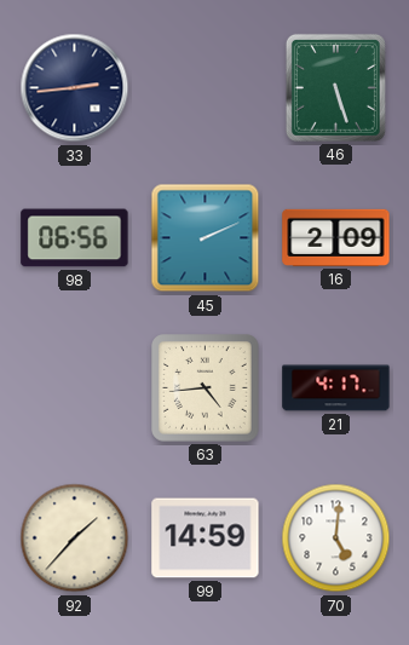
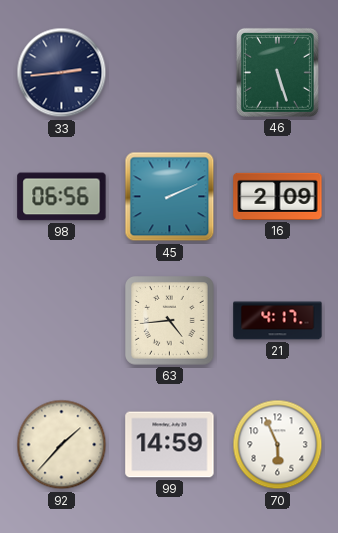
70: 5:01 -> 5:56 (278, 445)
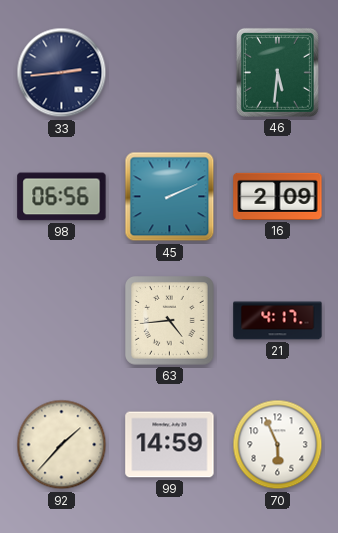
46: 5:27 -> 5:31 (277, 72)
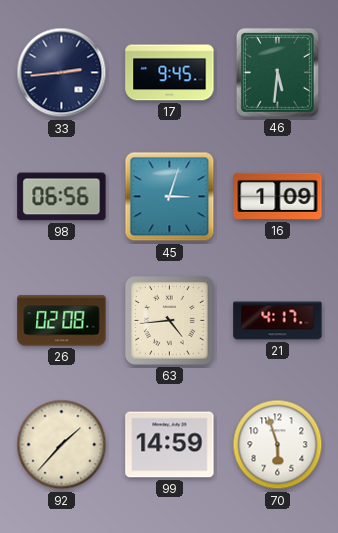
17: none -> 9:45 (170, 73)
45: 2:11 -> 3:03 (170, 197)
16: 2:09 -> 1:09 (278, 196)
26: none -> 02:08 (62, 321)
70: 5:56 -> 5:57 (278, 445)
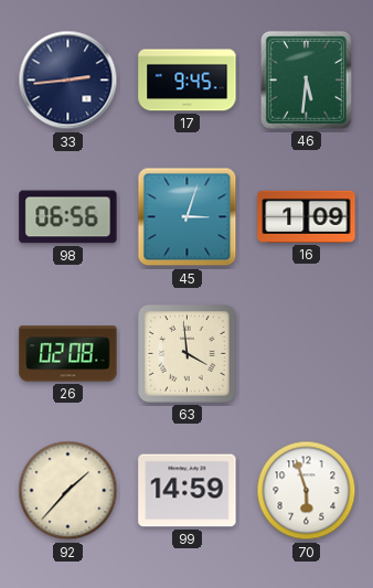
63: 4:44 -> 3:59 (188, 354)
21: 4:17 -> none (278, 321)
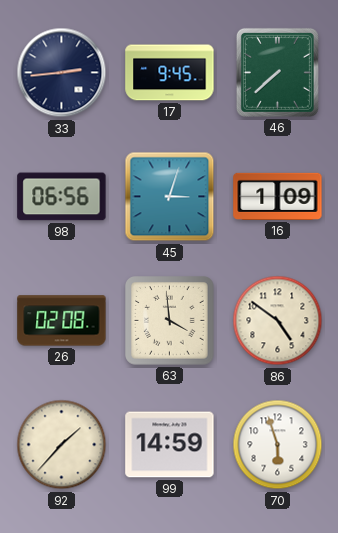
46: 5:31 -> 7:38 (277, 72)
86: none -> 4:51 (278, 321)
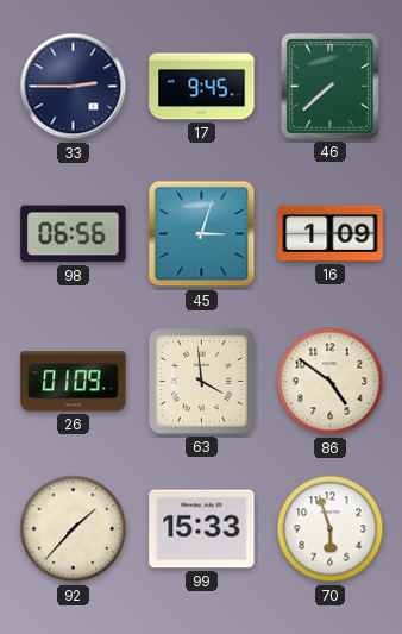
33: 2:44 -> 2:45 (74, 87)
26: 02:08 -> 01:09 (74, 382)
99: 14:59 -> 15:33 (202, 529)
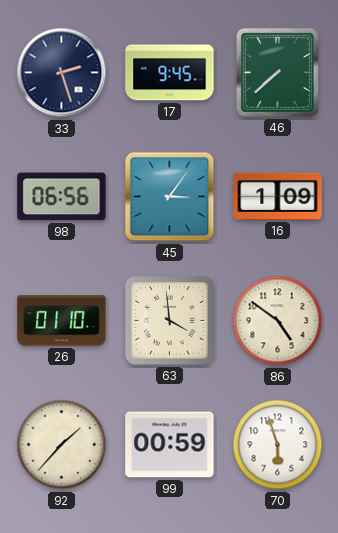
33: 2:45 -> 2:27 (62, 73)
45: 3:03 -> 3:06 (170, 197)
26: 01:09 -> 01:10 (62, 321)
99: 15:33 -> 00:59 (170, 445)
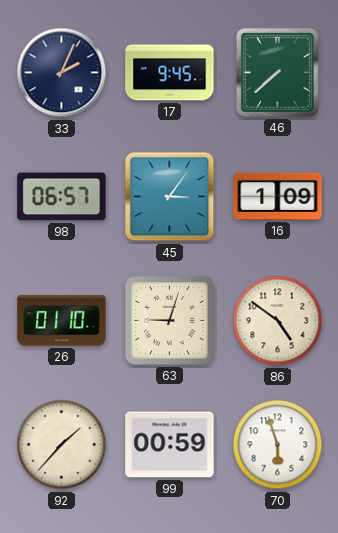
33: 2:27 -> 2:04 (62, 73)
98: 06:56 -> 06:57 (62, 197)
63: 3:59 -> 9:03 (170, 321)
